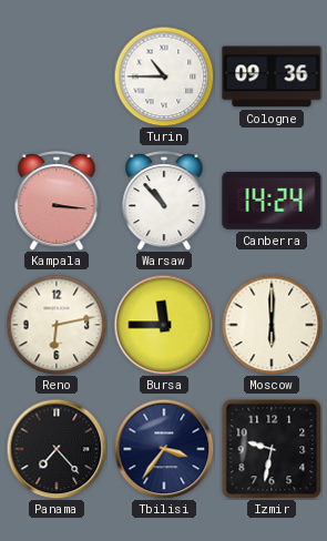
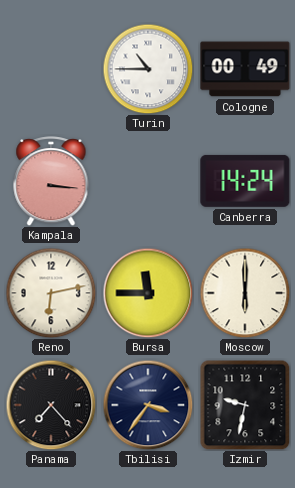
Cologne: 09:36 -> 00:49 (245, 69)
Warsaw: 10:53 -> none (164, 201)
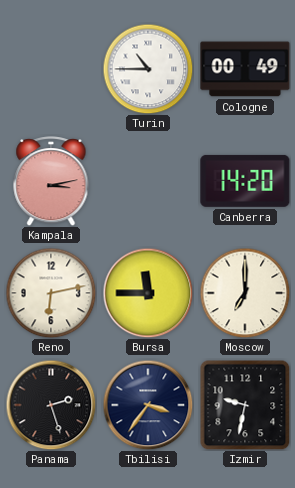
Kampala: 3:16 -> 3:13 (51, 181)
Canberra: 14:24 -> 14:20 (245, 181)
Moscow: 6:00 -> 7:00 (245, 293)
Panama: 7:23 -> 2:27 (51, 405)
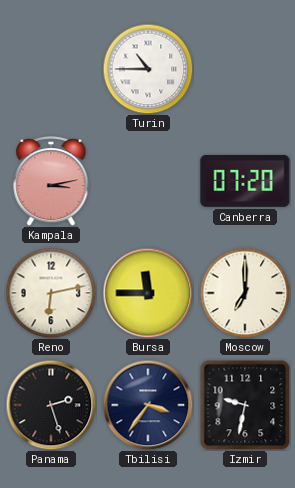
Cologne: 00:49 -> none (245, 69)
Canberra: 14:20 -> 07:20 (245, 181)
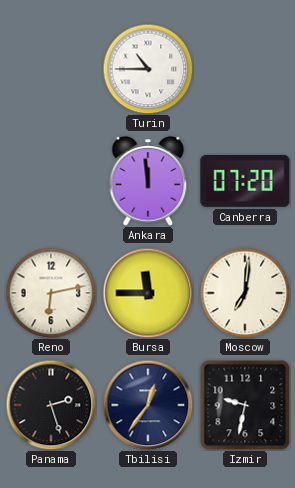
Kampala: 3:13 -> none (51, 181)
Ankara: none -> 11:59 (148, 181)
Moscow: 7:00 -> 7:01 (245, 293)
Tbilisi: 3:36 -> 12:36 (148, 405)
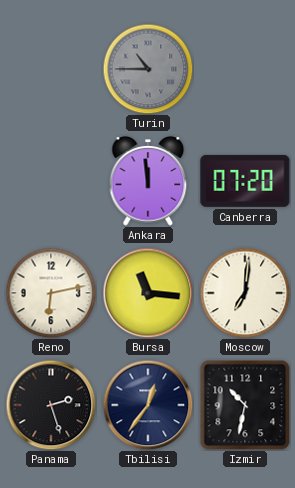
Turin dial: white -> grey (148, 69)
Bursa: 11:45 -> 11:16 (148, 293)
Izmir: 9:32 -> 10:32 (245, 405)
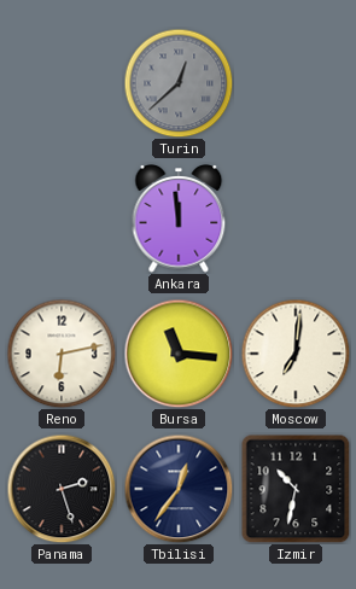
Turin: 10:45 -> 12:38 (179, 83)
Canberra: 07:20 -> none (245, 181)
